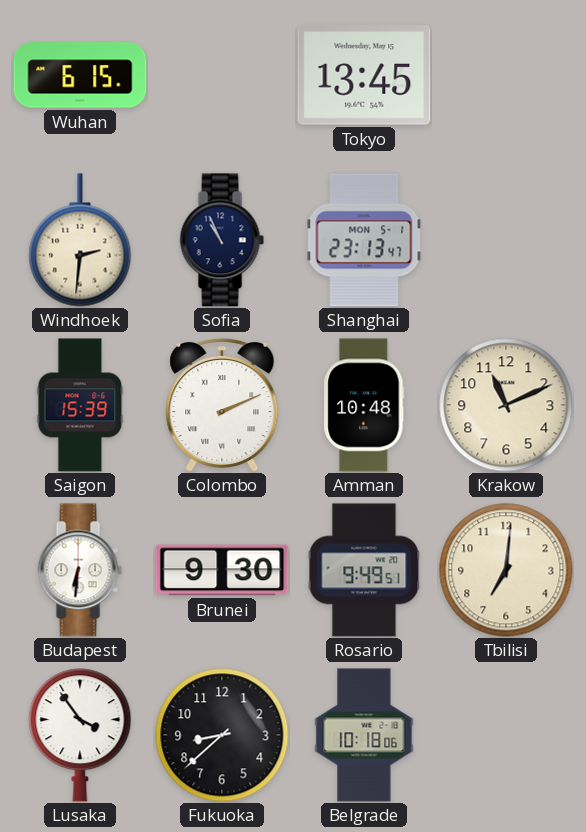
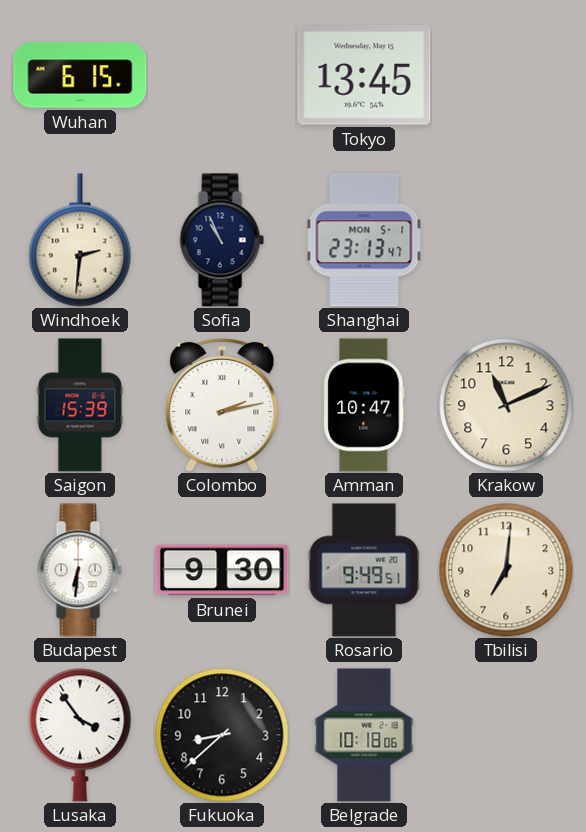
Colombo: 2:11 -> 2:13 (222, 405)
Amman: 10:48 -> 10:47 (364, 405)
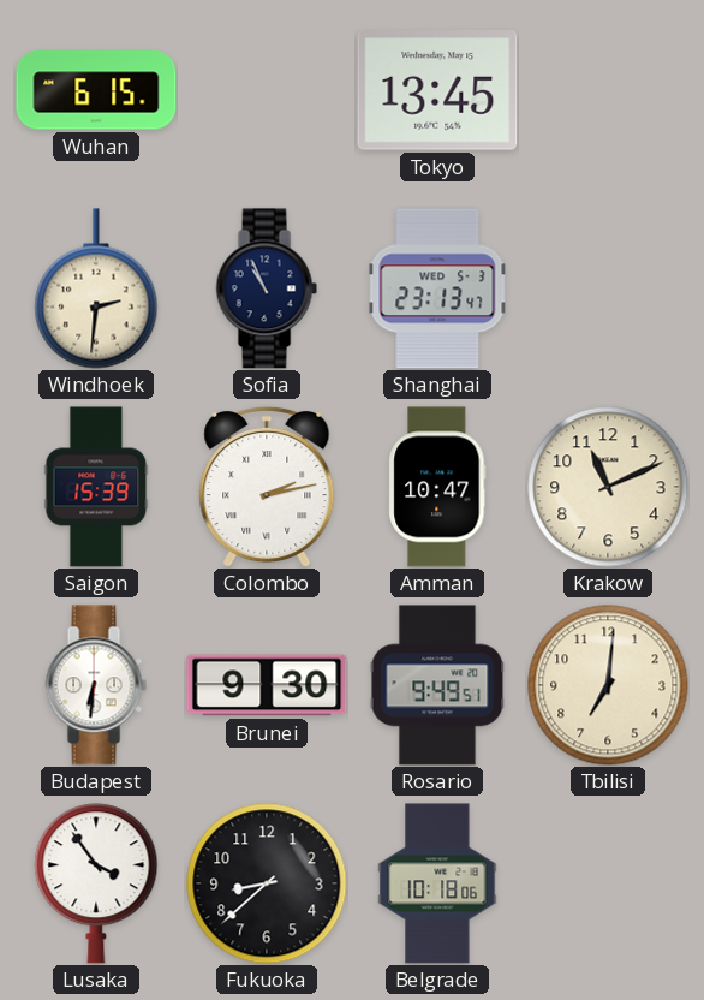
Shanghai date: MON 5-1 -> WED 5-3 (437, 288)
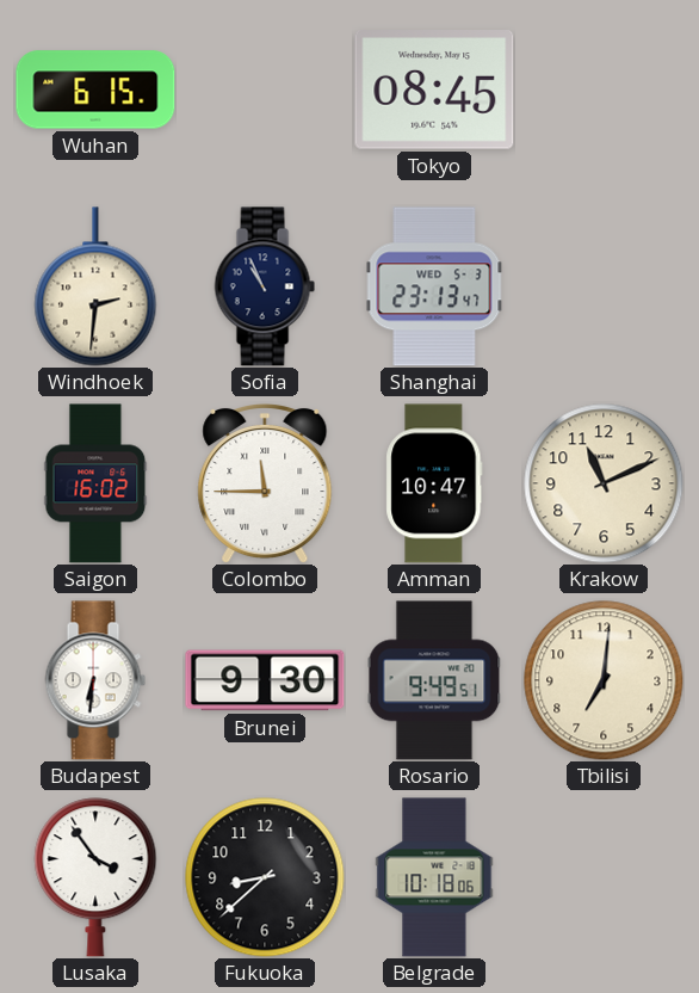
Tokyo: 13:45 -> 08:45 (434, 90)
Saigon: 15:39 -> 16:02 (95, 483)
Colombo: 2:13 -> 11:45 (265, 483)
